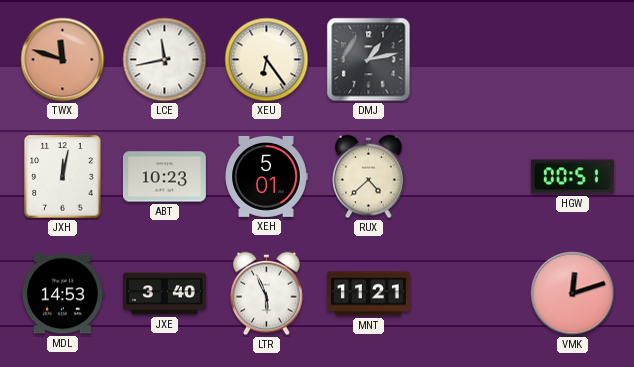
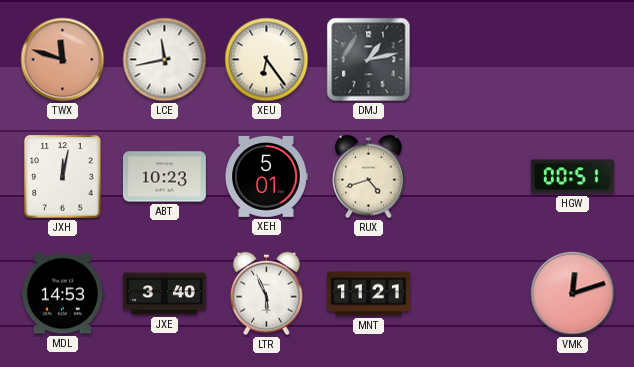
RUX: 4:38 -> 4:42 (369, 177)
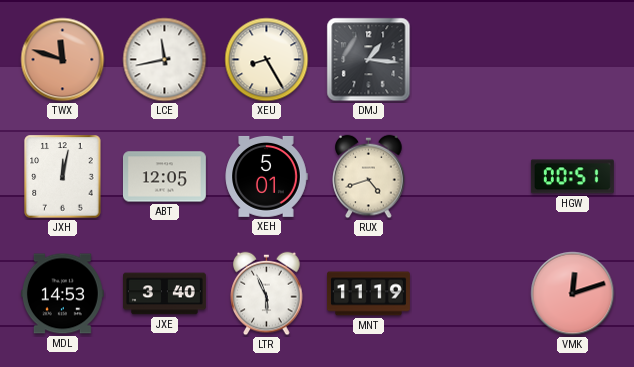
XEU: 6:24 -> 8:25 (267, 60)
DMJ: 1:13 -> 1:16 (369, 60)
ABT: 10:23 -> 12:05 (164, 177)
MNT: 11:21 -> 11:19 (369, 294)
